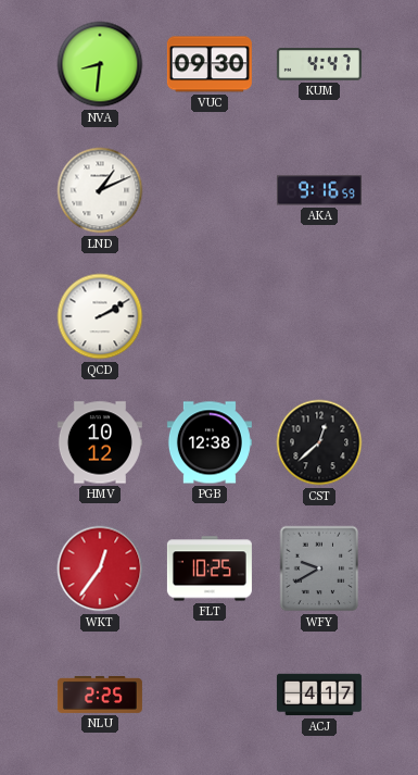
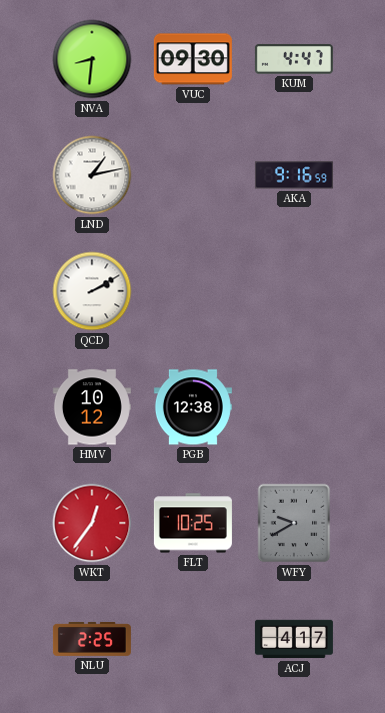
LND: 1:11 -> 1:13 (92, 175)
CST: 12:38 -> none (319, 442)
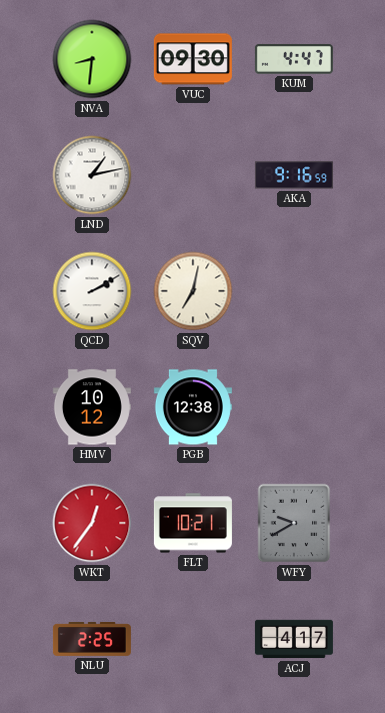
SQV: none -> 7:02 (193, 291)
FLT: 10:25 -> 10:21 (193, 523)
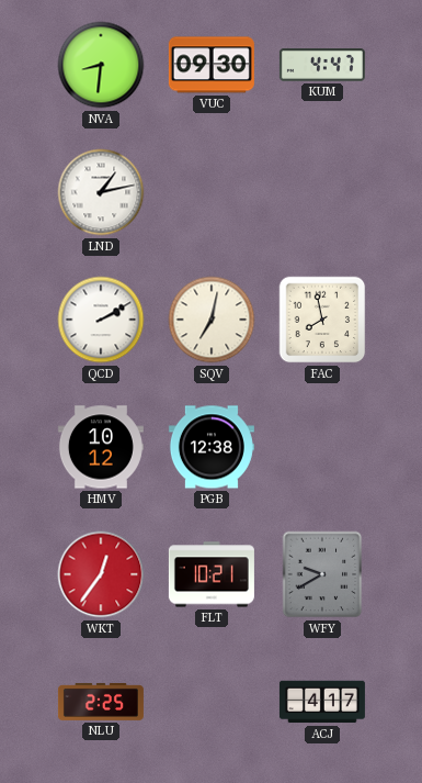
AKA: 9:16 -> none (294, 175)
FAC: none -> 7:58 (322, 320)
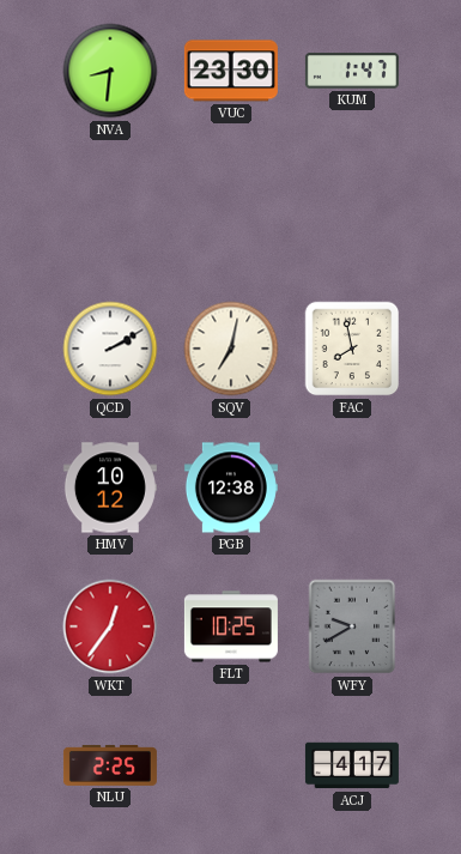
VUC: 09:30 -> 23:30 (231, 71)
KUM: 4:47 -> 1:47 (352, 71)
LND: 1:13 -> none (101, 192)
FLT: 10:21 -> 10:25 (231, 626)
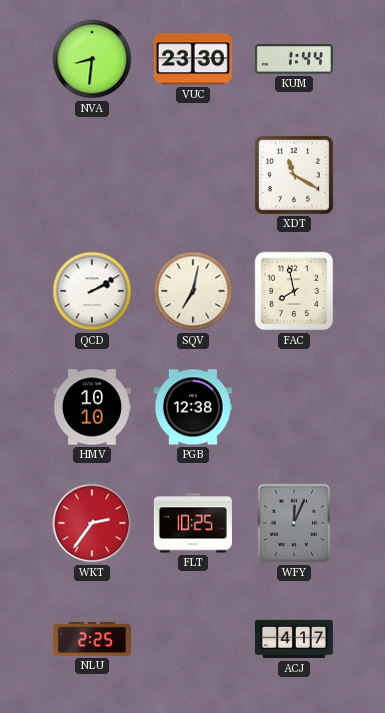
KUM: 1:47 -> 1:44 (294, 59)
XDT: none -> 11:20 (294, 175)
HMV: 10:12 -> 10:10 (92, 407)
WKT: 12:36 -> 2:36 (92, 523)
WFY: 9:40 -> 12:04 (294, 523)
